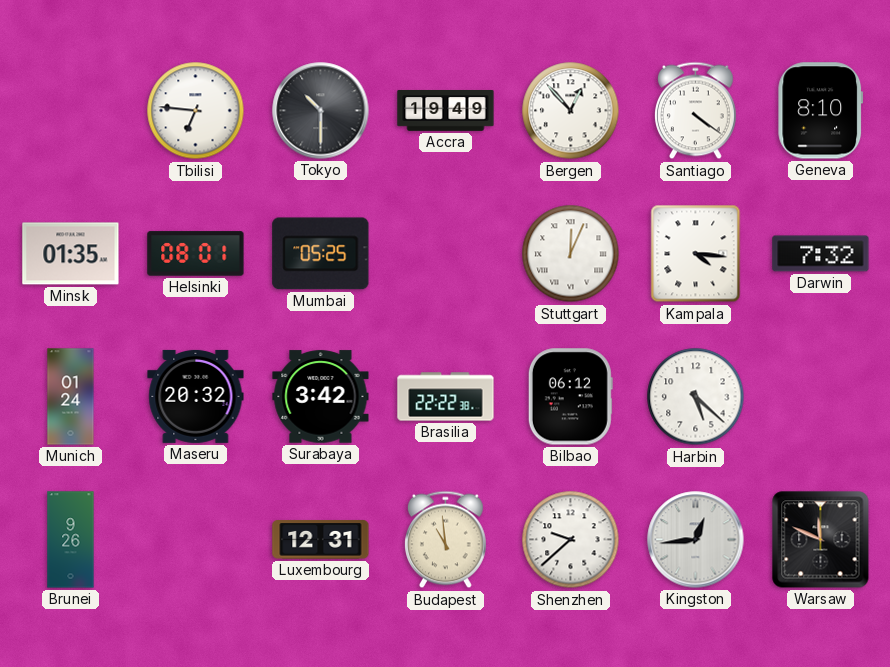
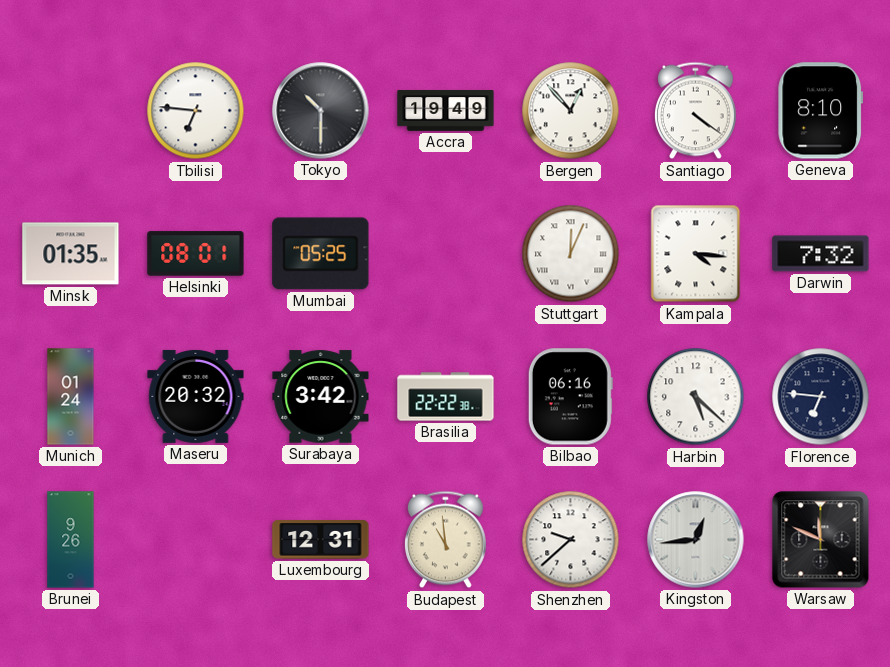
Bilbao: 06:12 -> 06:16 (570, 397)
Florence: none -> 6:46 (821, 397)
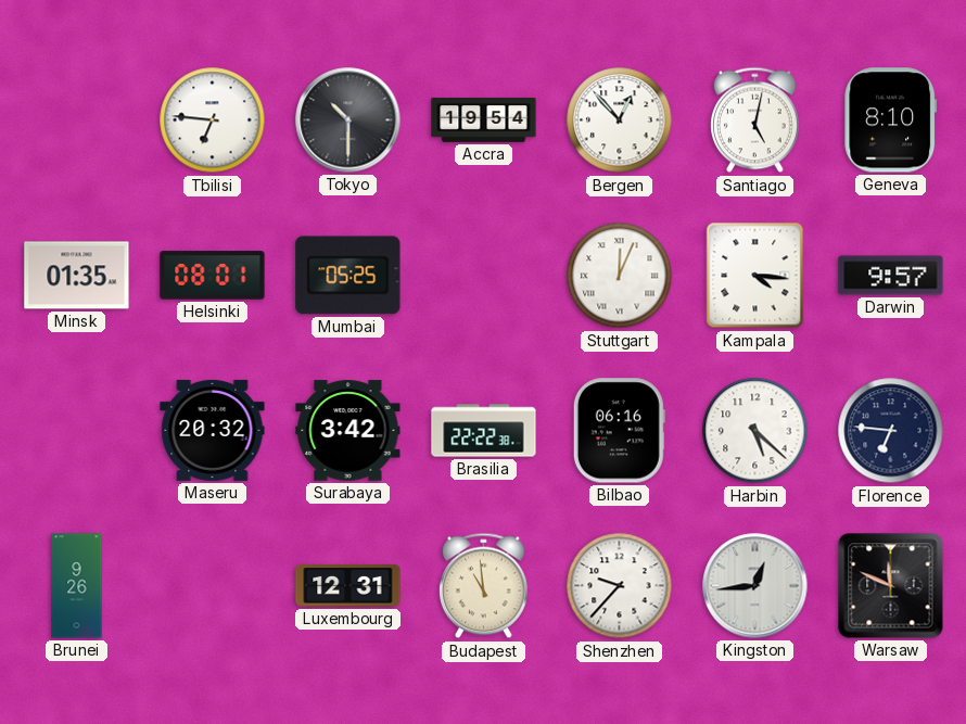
Accra: 19:49 -> 19:54 (484, 120)
Santiago: 4:21 -> 5:02 (755, 120)
Darwin: 7:32 -> 9:57 (891, 276)
Munich: 01:24 -> none (71, 397)
Shenzhen: 9:38 -> 9:37 (620, 586)
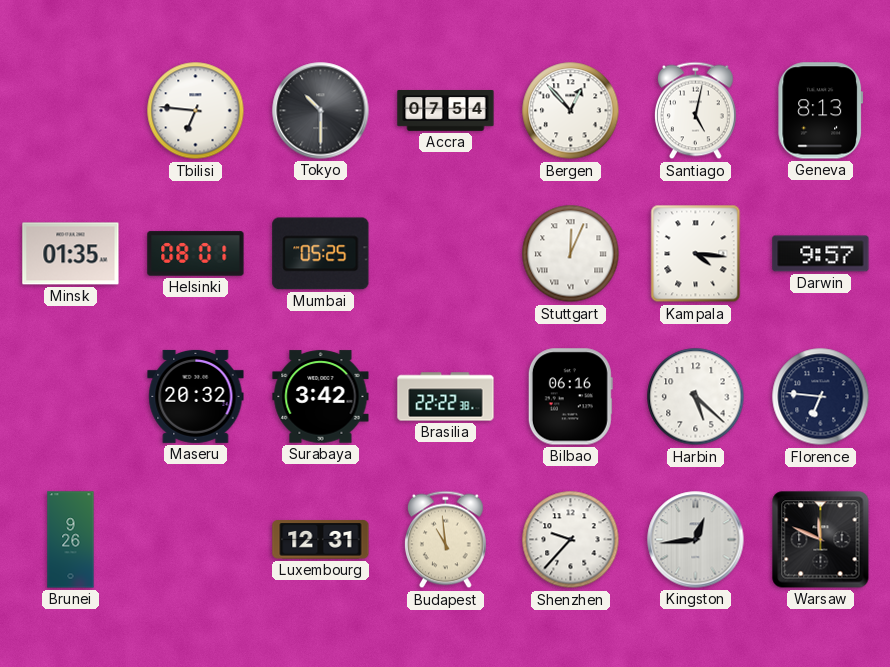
Accra: 19:54 -> 07:54 (446, 111)
Geneva: 8:10 -> 8:13 (821, 111)
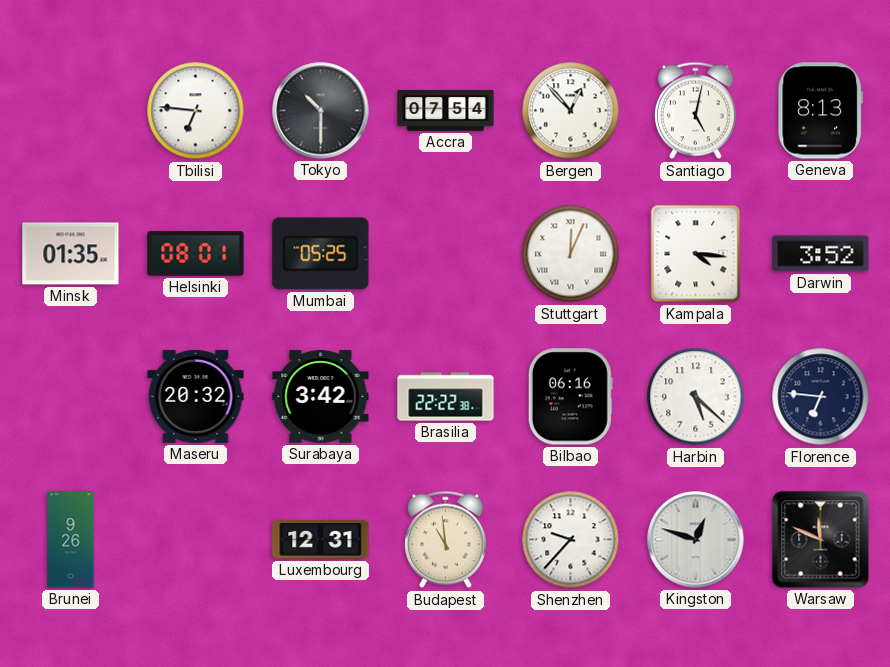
Darwin: 9:57 -> 3:52 (821, 254)
Kingston: 12:44 -> 12:48 (696, 540)
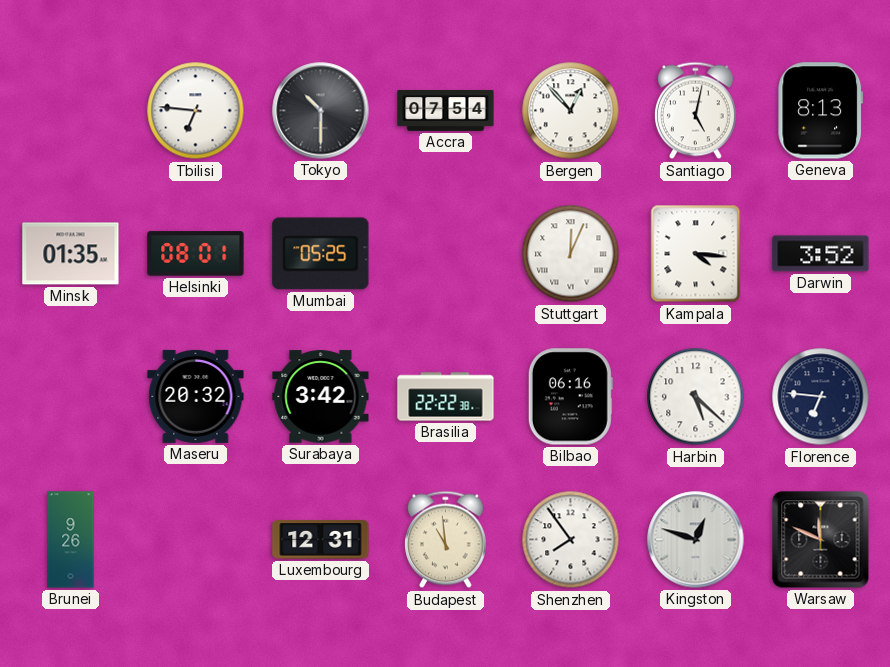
Shenzhen: 9:37 -> 7:54 (571, 540)
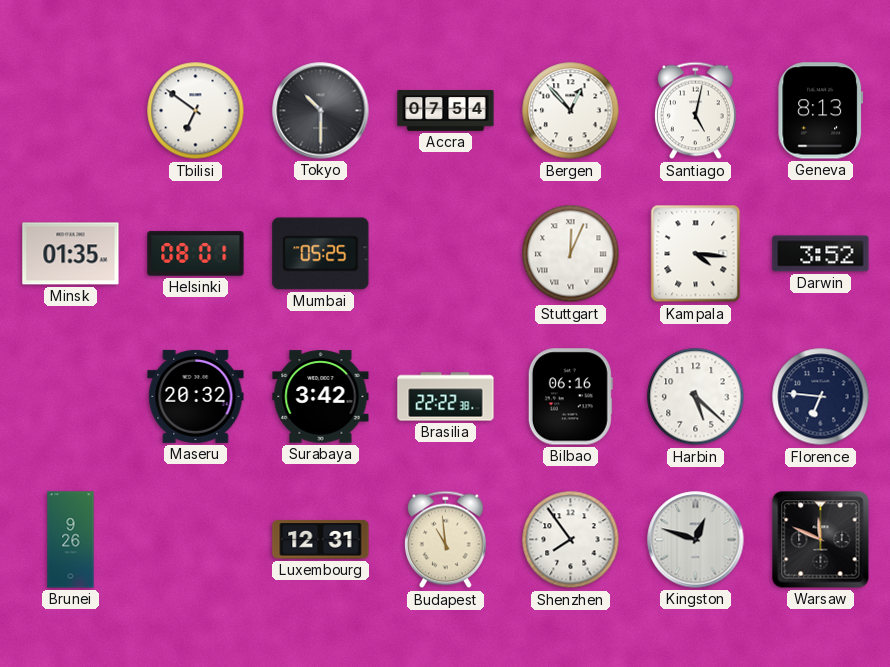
Tbilisi: 6:46 -> 6:51 (196, 111)
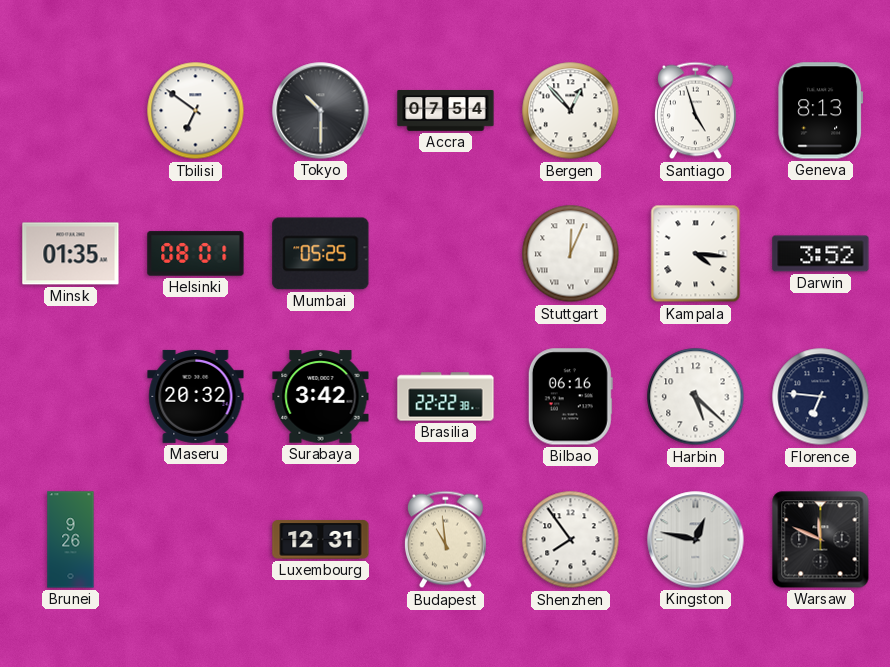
Santiago: 5:02 -> 4:57 (696, 111)
Kingston: 12:48 -> 12:47 (696, 540)
